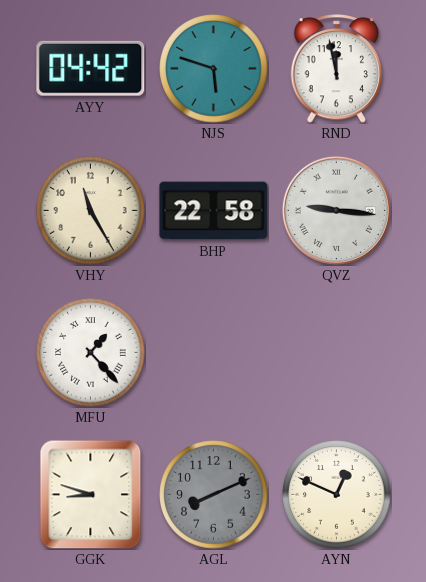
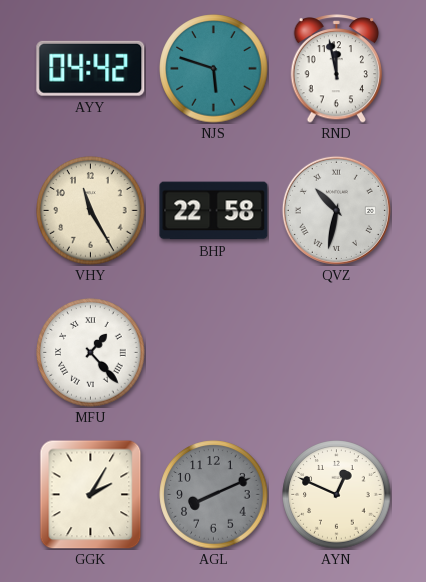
QVZ: 9:16 -> 10:32 (336, 210)
GGK: 8:48 -> 2:05 (91, 494)
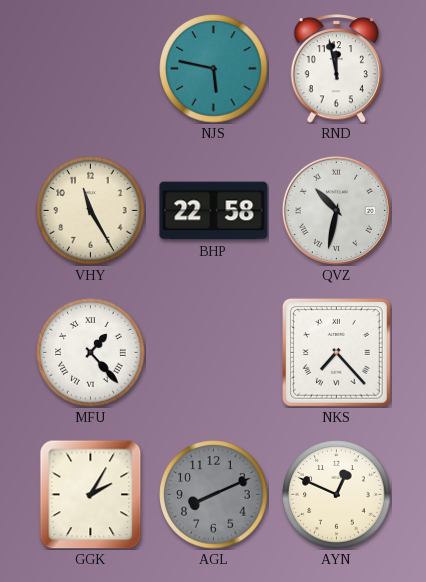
AYY: 04:42 -> none (91, 68)
NJS: 5:48 -> 5:47 (214, 69)
NKS: none -> 7:23 (337, 353)
